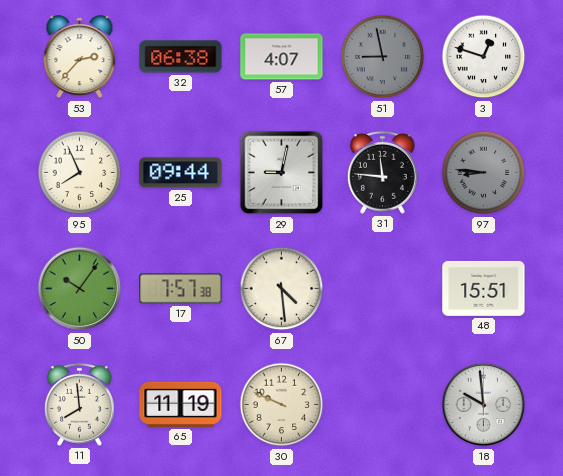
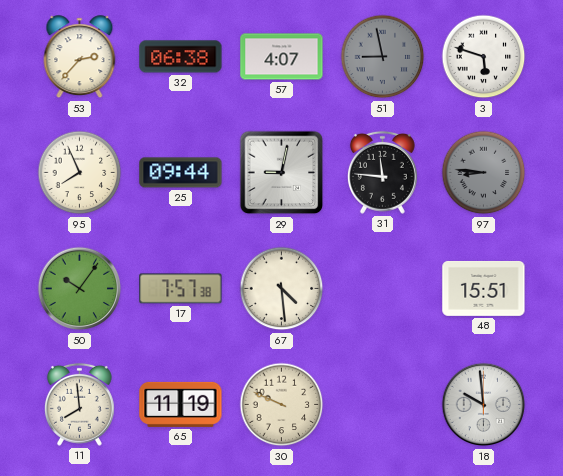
3: 12:48 -> 5:48 (484, 57)
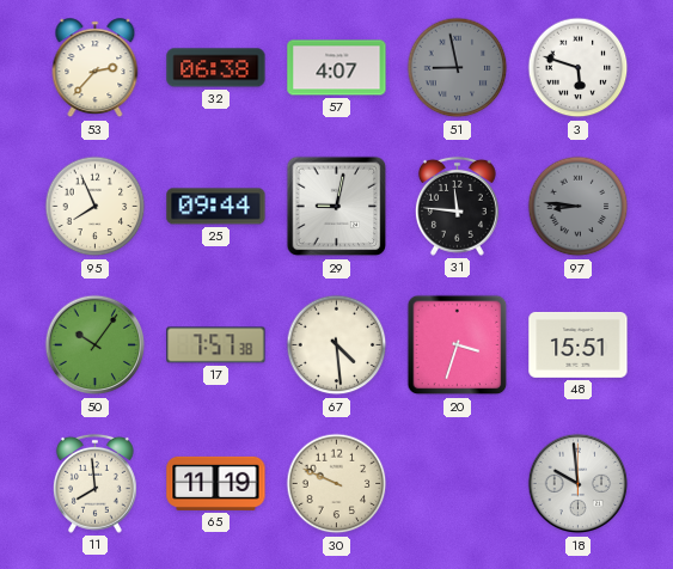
20: none -> 3:33 (458, 345)
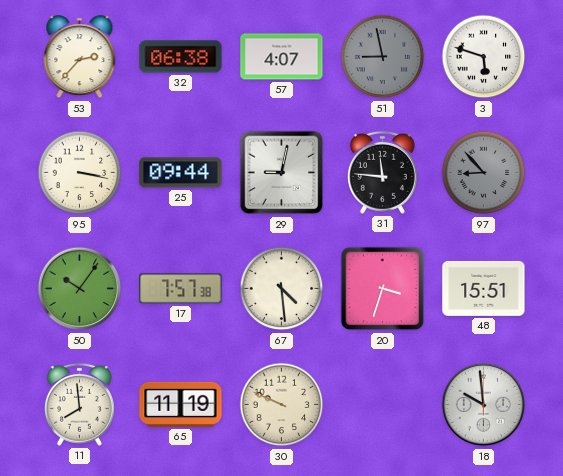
95: 7:56 -> 3:17 (80, 173)
97: 8:46 -> 8:53 (484, 173)
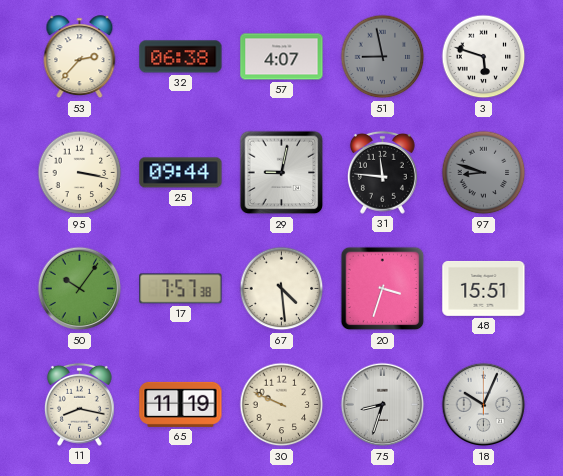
97: 8:53 -> 8:48 (484, 173)
11: 7:59 -> 8:17 (79, 404)
75: none -> 8:33 (383, 405)
18: 9:59 -> 10:04 (484, 405)
